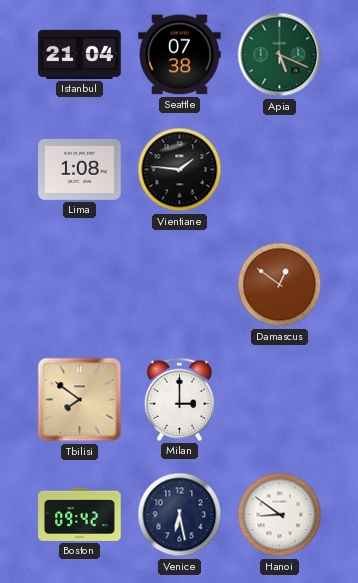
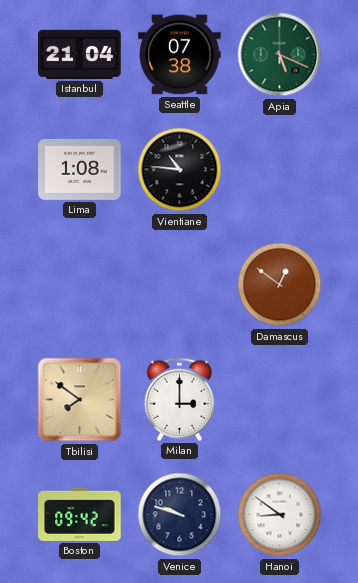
Vientiane: 1:46 -> 10:46 (180, 170)
Venice: 6:28 -> 9:48 (180, 515)
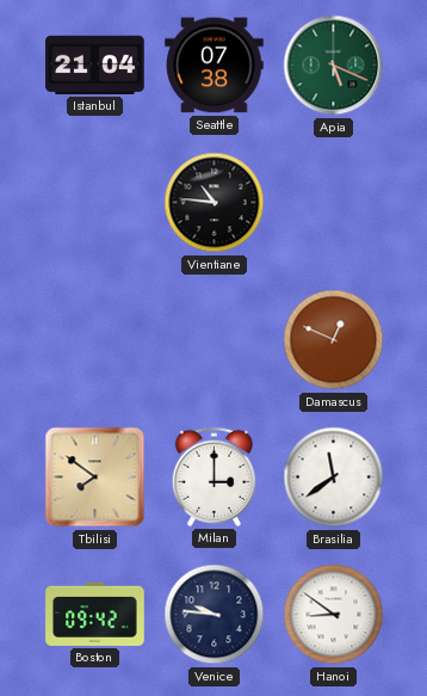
Lima: 1:08 -> none (80, 169)
Damascus: 12:51 -> 12:49 (334, 340)
Brasilia: none -> 11:39 (334, 478)
Venice: 9:48 -> 9:46 (215, 615)
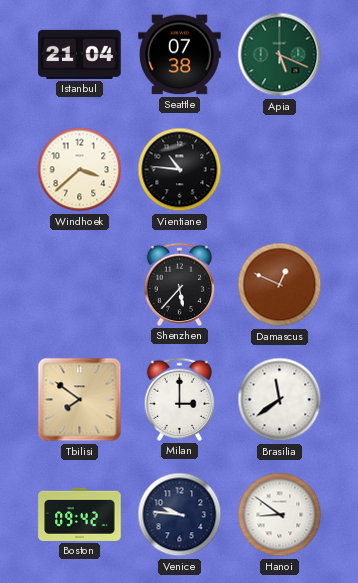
Windhoek: none -> 3:38 (80, 170)
Shenzhen: none -> 5:37 (179, 284)
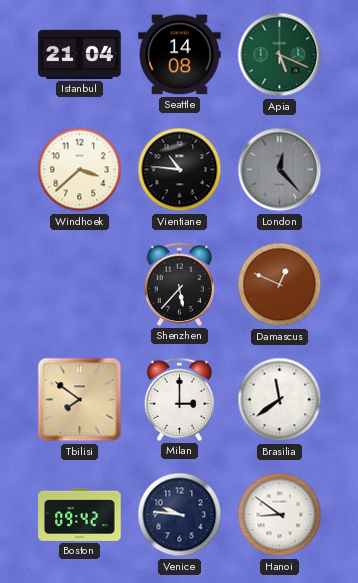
Seattle: 07:38 -> 14:08 (180, 55)
London: none -> 12:23 (280, 170)
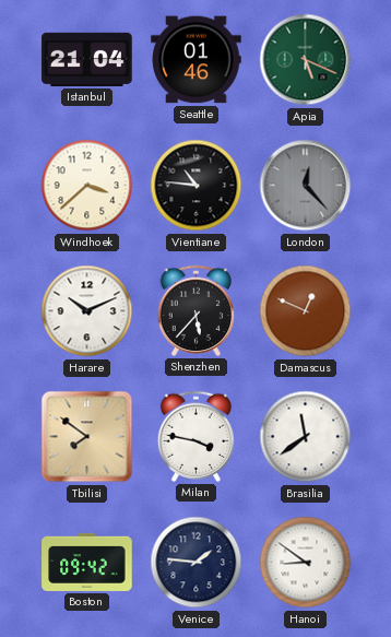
Seattle: 14:08 -> 01:46 (197, 60)
Harare: none -> 10:11 (87, 311)
Milan: 3:00 -> 3:47 (195, 436)
Venice: 9:46 -> 1:46 (197, 563)
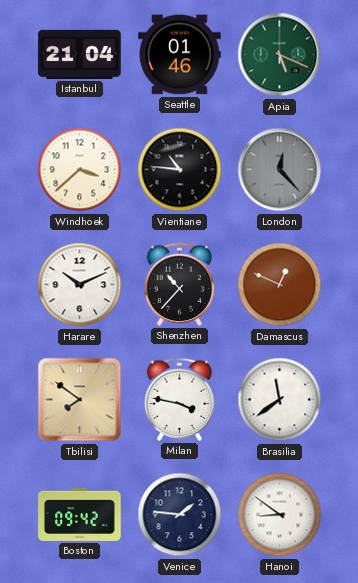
Shenzhen: 5:37 -> 10:37 (179, 284)
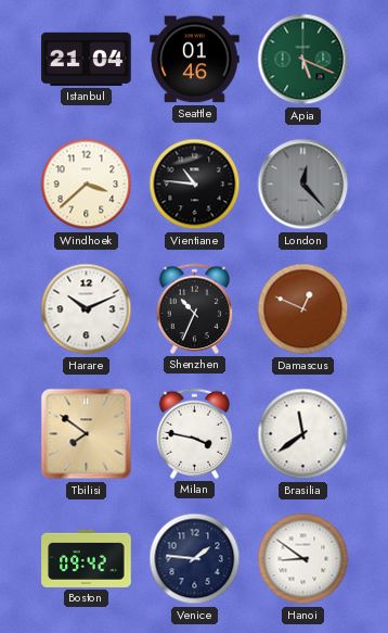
Shenzhen: 10:37 -> 10:34 (194, 308)
